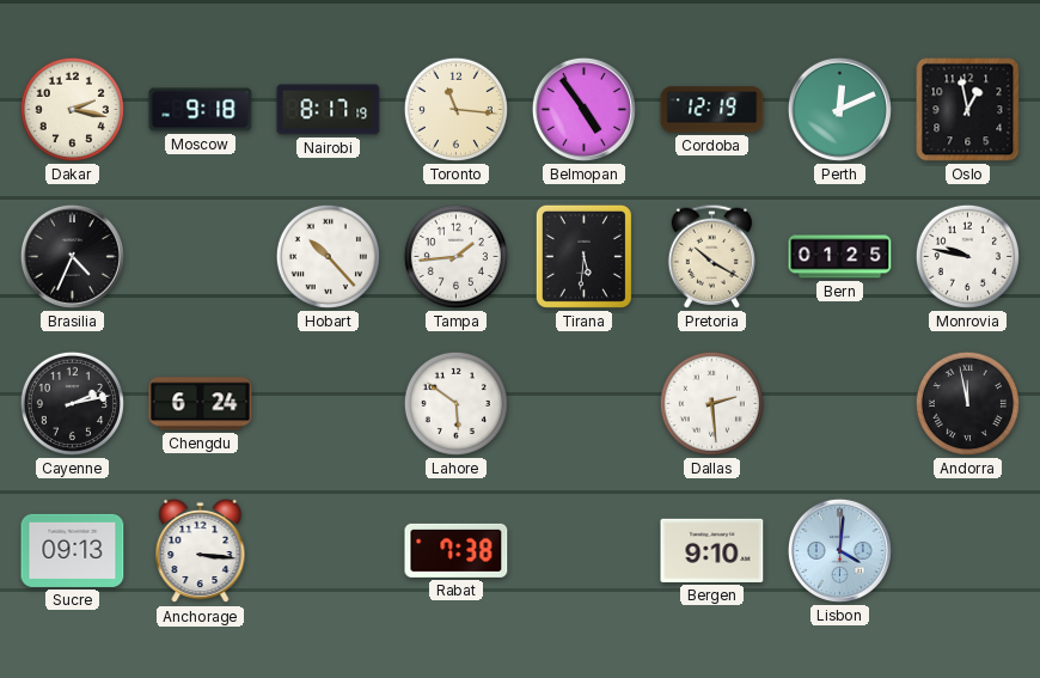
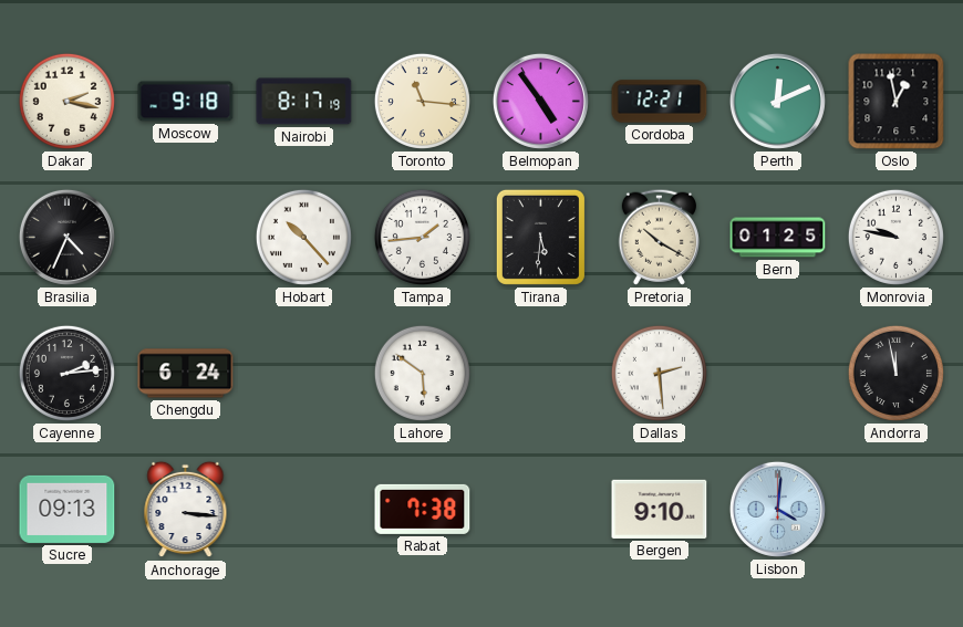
Cordoba: 12:19 -> 12:21 (660, 102)
Cayenne: 2:13 -> 2:14 (66, 373)
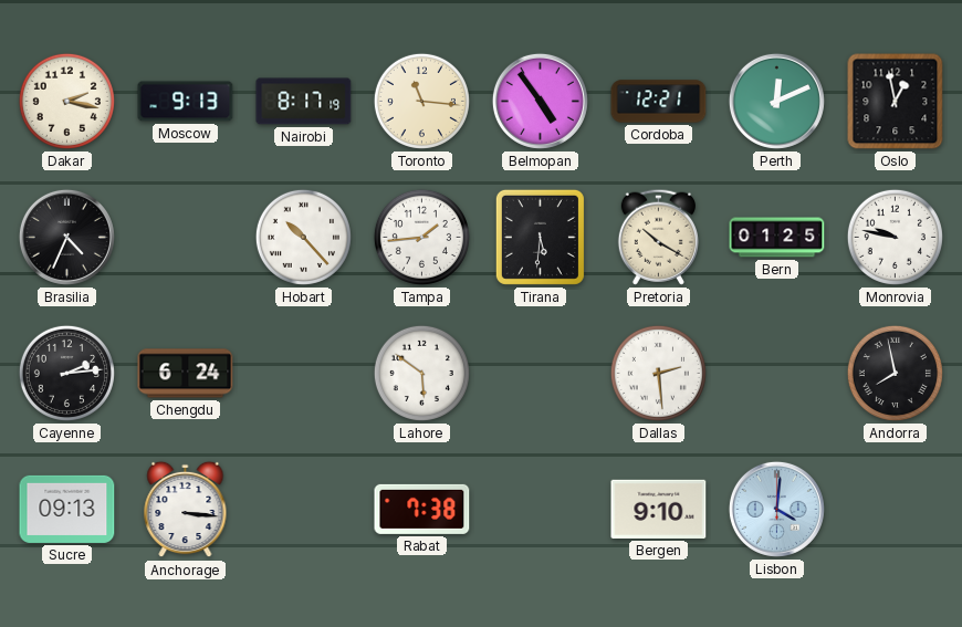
Moscow: 9:18 -> 9:13 (186, 102)
Andorra: 11:58 -> 7:58 (895, 373)
